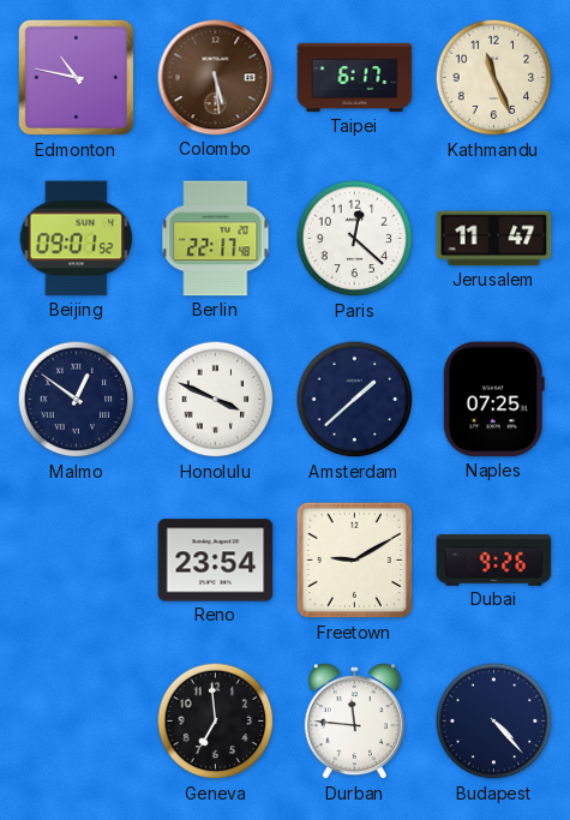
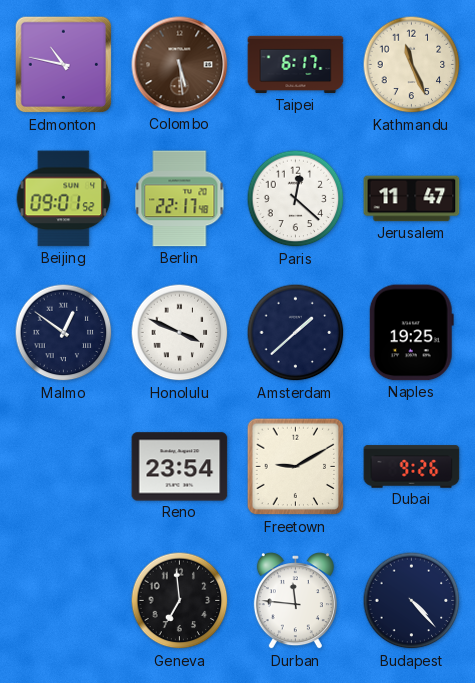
Naples: 07:25 -> 19:25 (411, 333)
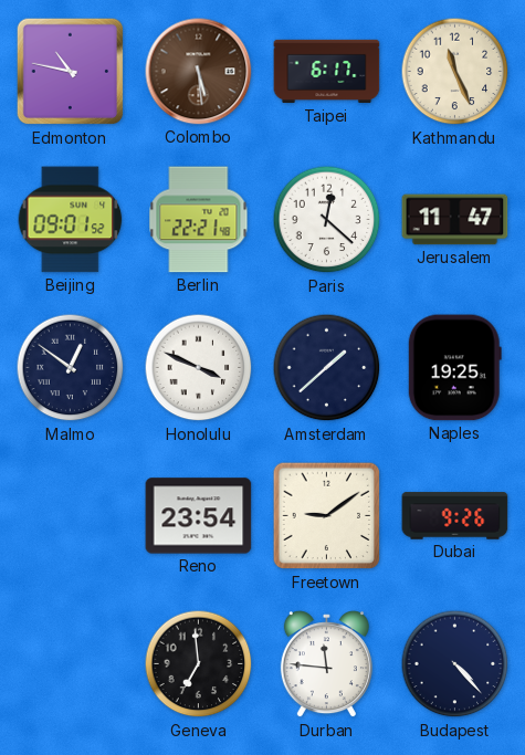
Berlin: 22:17 -> 22:21 (199, 220)
Freetown: 9:10 -> 9:09 (327, 516)
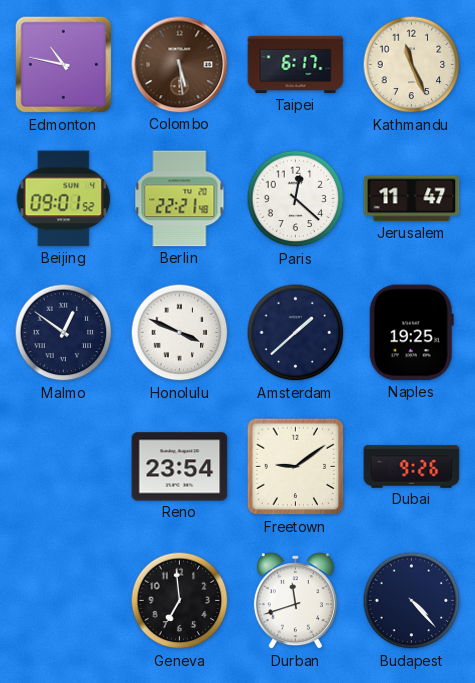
Durban: 11:46 -> 11:42 (295, 601)
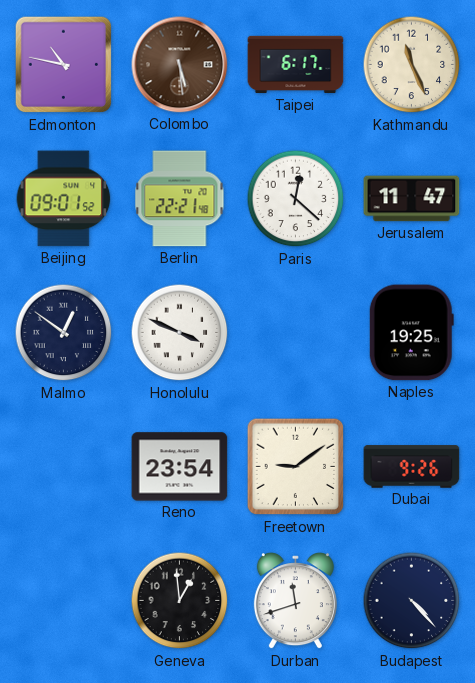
Amsterdam: 1:38 -> none (296, 333)
Geneva: 6:59 -> 12:59 (180, 601)
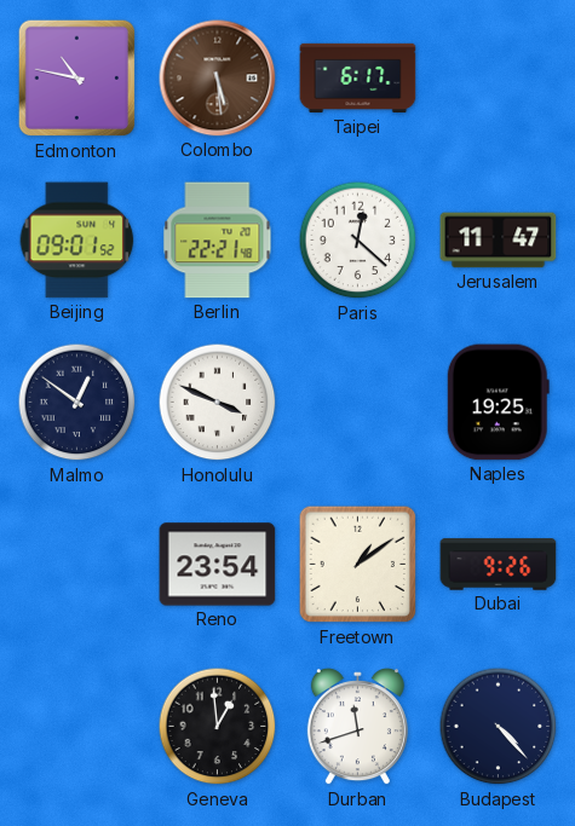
Kathmandu: 11:26 -> none (412, 65)
Freetown: 9:09 -> 1:09 (358, 565)
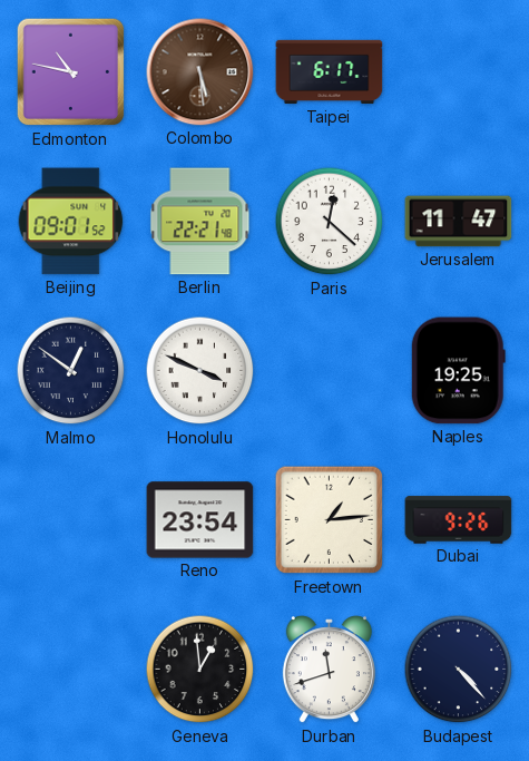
Freetown: 1:09 -> 1:14 (330, 520)
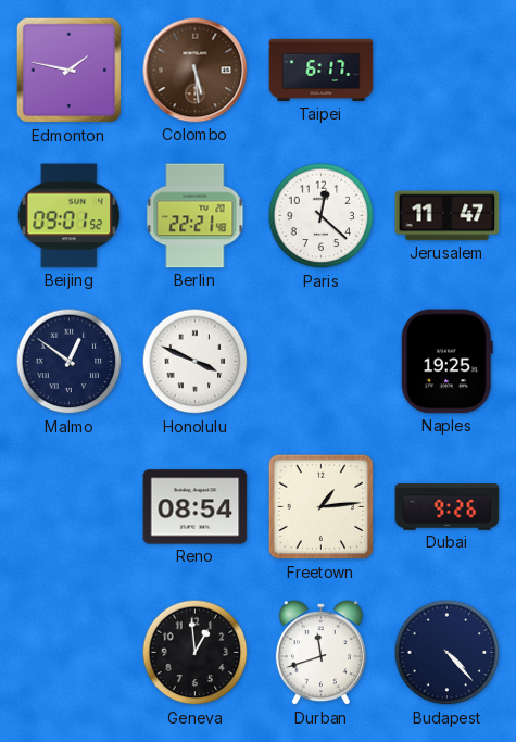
Edmonton: 10:47 -> 1:47 (70, 71)
Reno: 23:54 -> 08:54 (196, 507)
